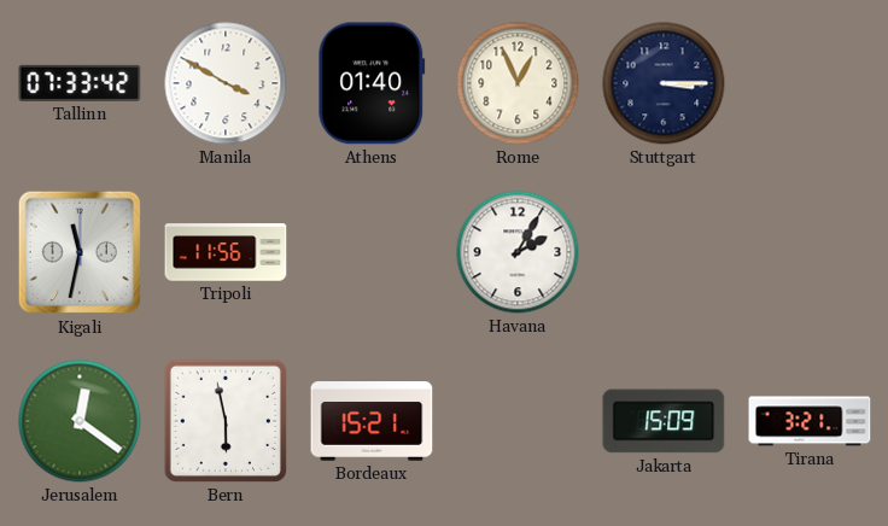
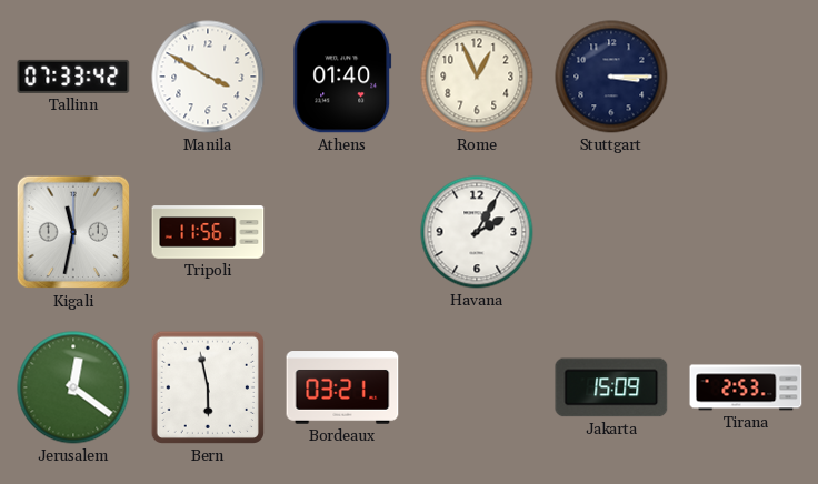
Bordeaux: 15:21 -> 03:21 (342, 387)
Tirana: 3:21 -> 2:53 (746, 387)
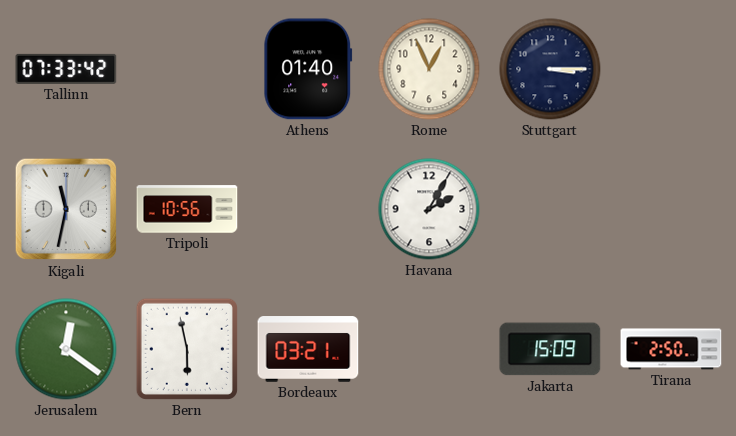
Manila: 3:50 -> none (208, 77)
Tripoli: 11:56 -> 10:56 (187, 209)
Tirana: 2:53 -> 2:50 (671, 349)
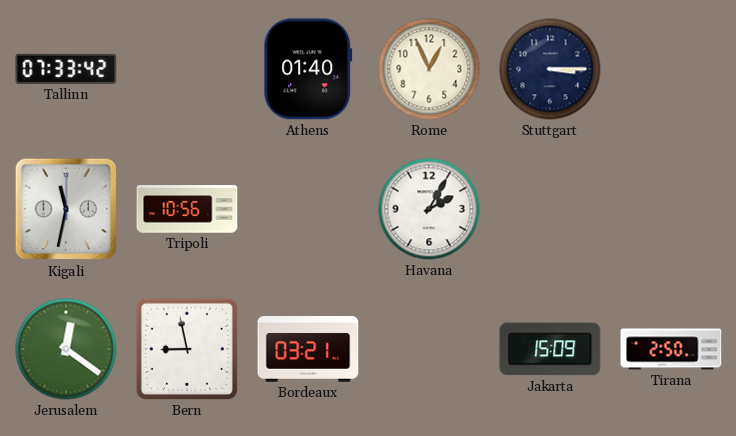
Bern: 5:58 -> 8:58 (187, 349)
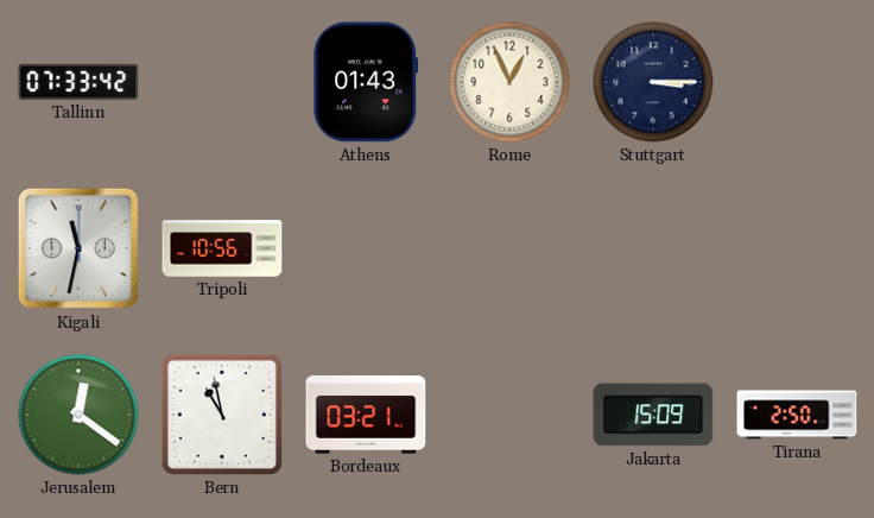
Athens: 01:40 -> 01:43 (366, 82)
Havana: 2:05 -> none (429, 209)
Bern: 8:58 -> 10:58 (222, 415)
